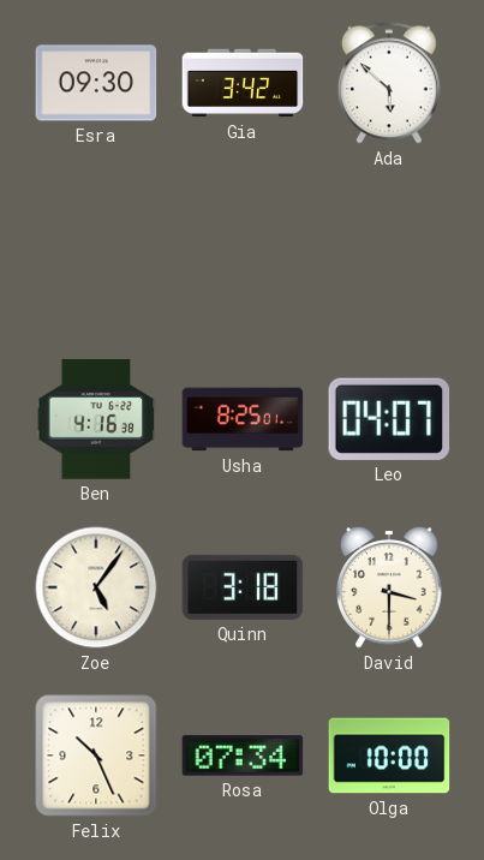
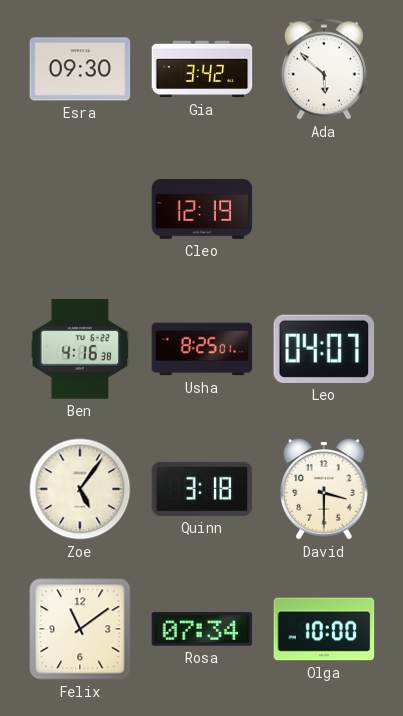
Cleo: none -> 12:19 (202, 209)
Felix: 10:26 -> 11:09 (80, 629)
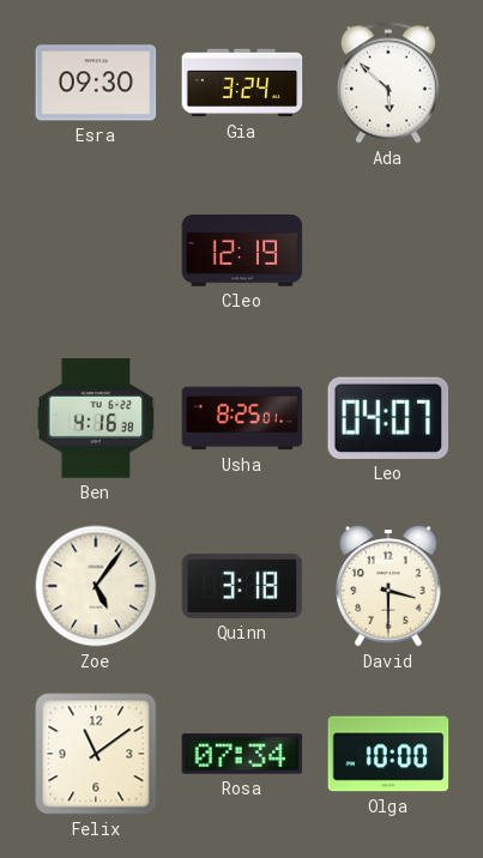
Gia: 3:42 -> 3:24 (242, 83)
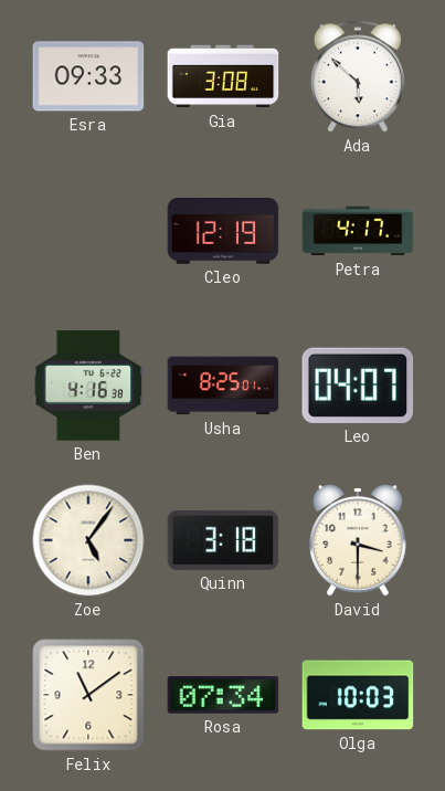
Esra: 09:30 -> 09:33 (88, 76)
Gia: 3:24 -> 3:08 (223, 76)
Petra: none -> 4:17 (358, 231)
Olga: 10:00 -> 10:03 (358, 695)
